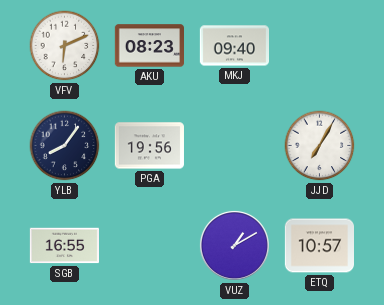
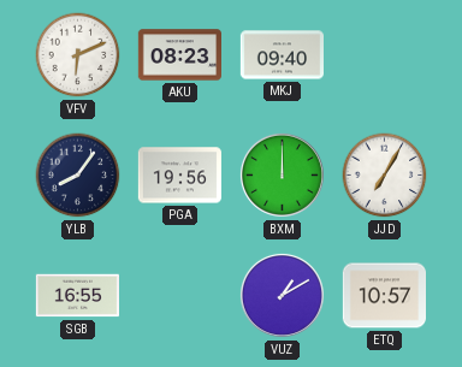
BXM: none -> 12:00 (282, 174)
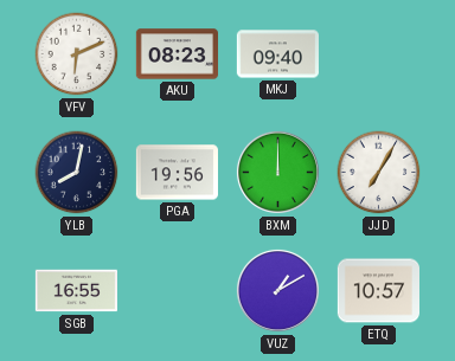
YLB: 8:06 -> 8:02 (77, 173)
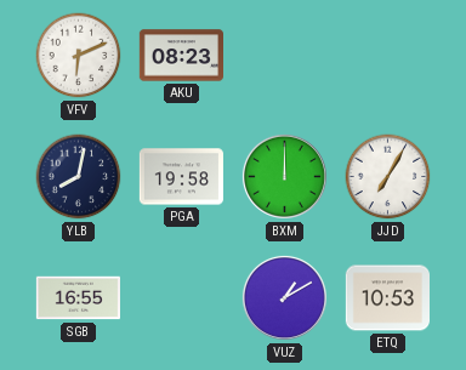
MKJ: 09:40 -> none (277, 54)
PGA: 19:56 -> 19:58 (181, 177)
ETQ: 10:57 -> 10:53 (387, 298)
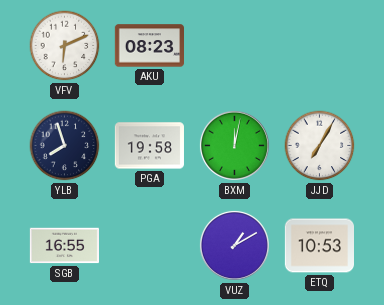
YLB: 8:02 -> 7:57 (65, 146)
BXM: 12:00 -> 12:02 (234, 145)
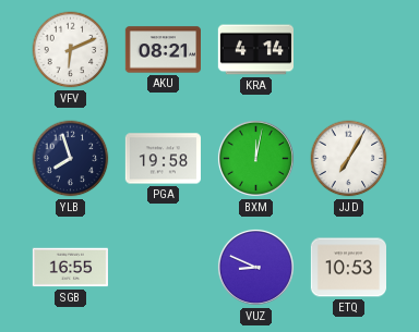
AKU: 08:23 -> 08:21 (163, 50)
KRA: none -> 4:14 (255, 50)
VUZ: 1:10 -> 8:49 (255, 267)
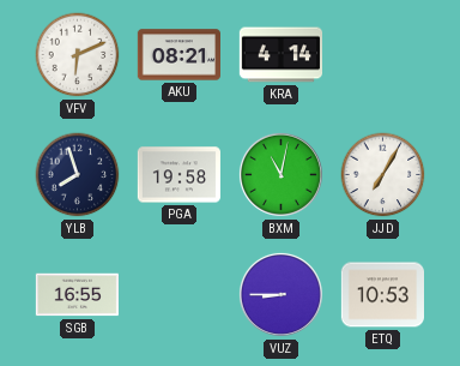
BXM: 12:02 -> 11:02 (280, 174)
VUZ: 8:49 -> 8:45 (280, 294)
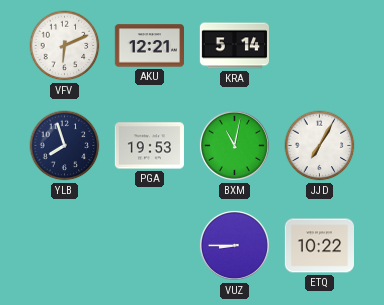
AKU: 08:21 -> 12:21 (149, 46)
KRA: 4:14 -> 5:14 (234, 46)
PGA: 19:58 -> 19:53 (149, 146)
SGB: 16:55 -> none (77, 295)
ETQ: 10:53 -> 10:22 (319, 246)
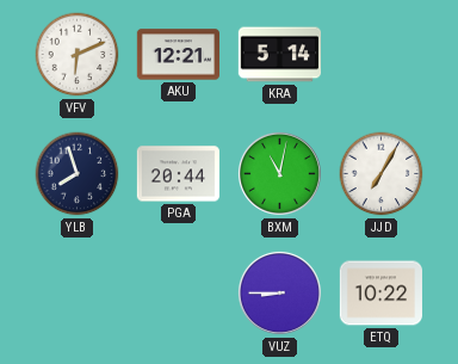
PGA: 19:53 -> 20:44 (178, 174)
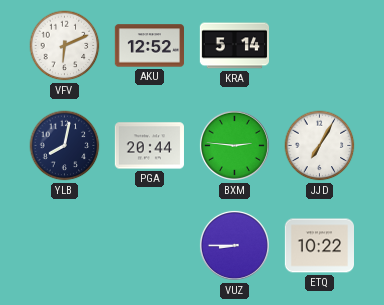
AKU: 12:21 -> 12:52 (149, 46)
YLB: 7:57 -> 8:02 (65, 146)
BXM: 11:02 -> 2:46 (234, 145)
